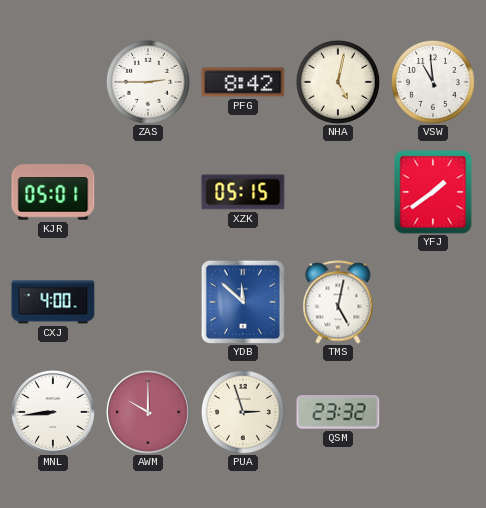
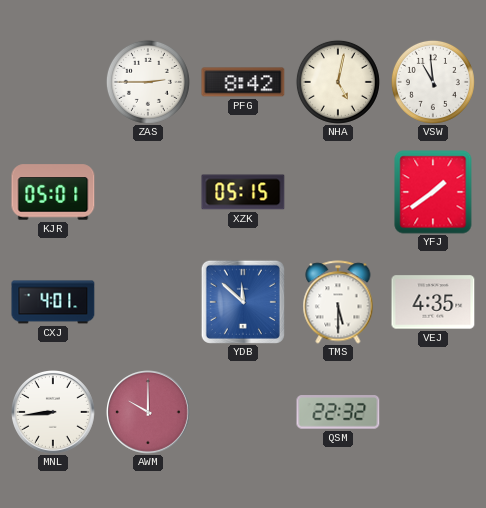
CXJ: 4:00 -> 4:01 (53, 302)
TMS: 5:02 -> 5:30 (338, 302)
VEJ: none -> 4:35 (433, 302)
PUA: 2:57 -> none (243, 412)
QSM: 23:32 -> 22:32 (338, 412)
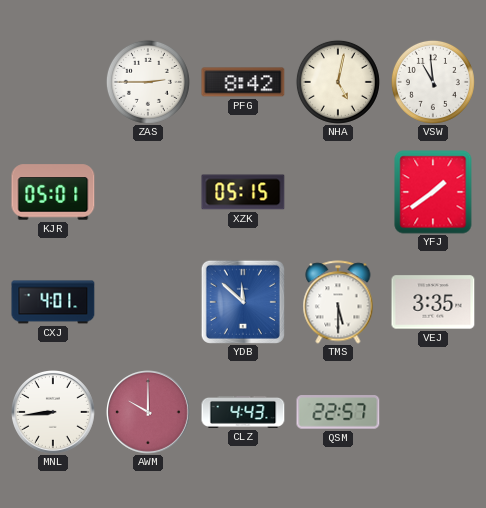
VEJ: 4:35 -> 3:35 (433, 302)
CLZ: none -> 4:43 (243, 412)
QSM: 22:32 -> 22:57 (338, 412)
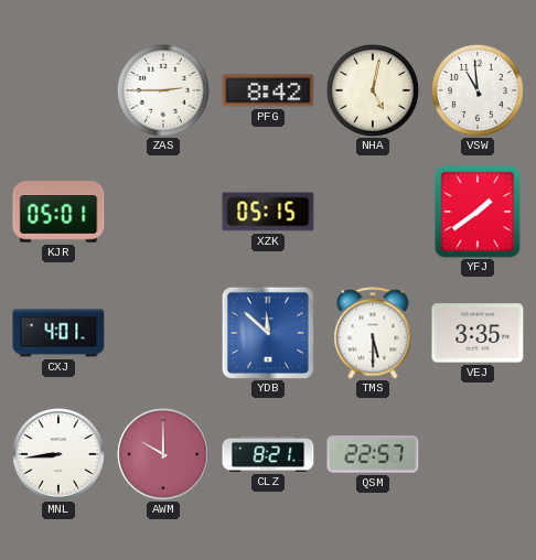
CLZ: 4:43 -> 8:21 (268, 454)
